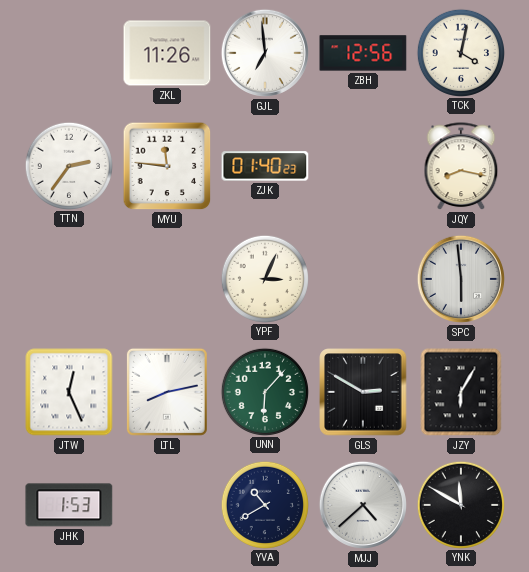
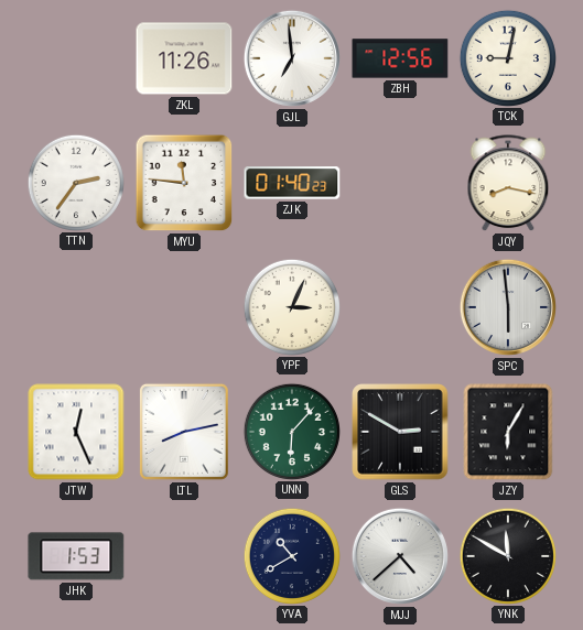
TCK: 4:02 -> 9:02 (507, 57)
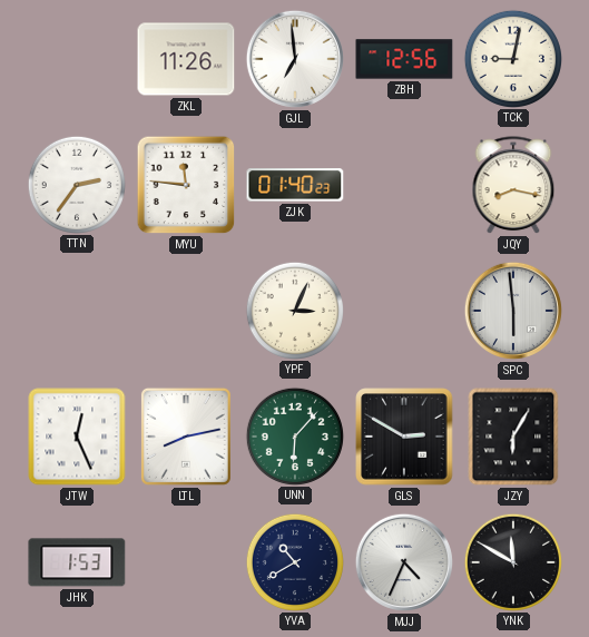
MJJ: 4:38 -> 4:34 (404, 562)
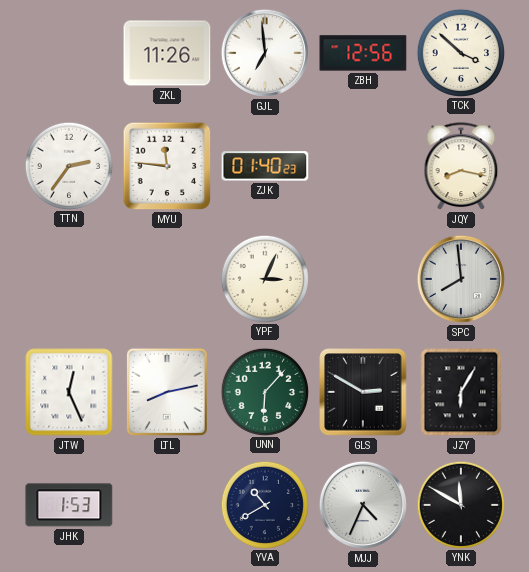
TCK: 9:02 -> 3:52 (460, 52)
SPC: 5:59 -> 7:59 (461, 279)
